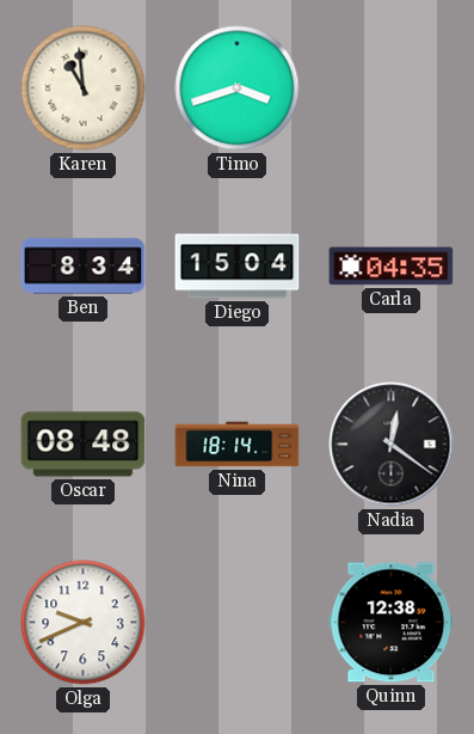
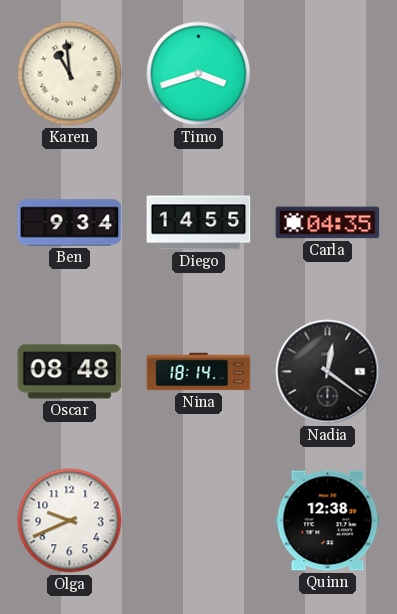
Ben: 8:34 -> 9:34 (70, 223)
Diego: 15:04 -> 14:55 (199, 223)
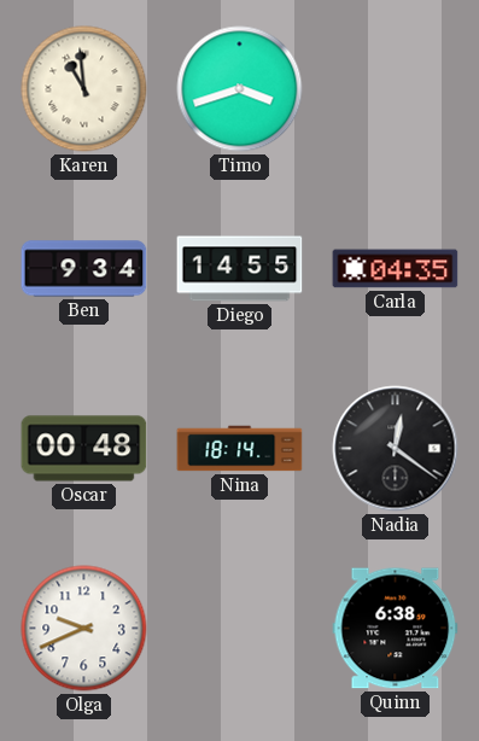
Oscar: 08:48 -> 00:48 (84, 449)
Quinn: 12:38 -> 6:38 (396, 629)
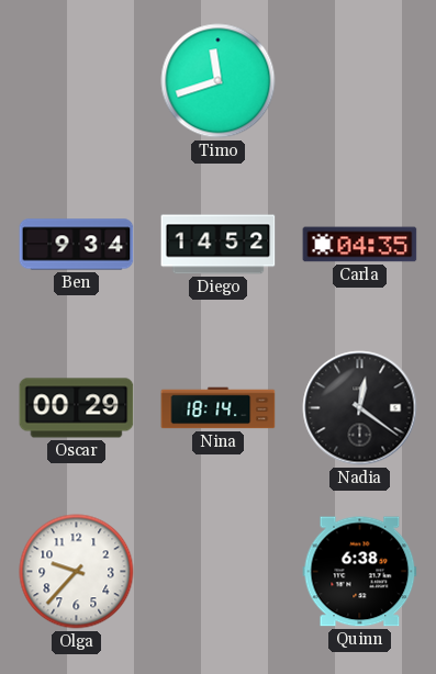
Karen: 10:59 -> none (84, 89)
Timo: 3:42 -> 11:42 (219, 81)
Diego: 14:55 -> 14:52 (219, 245)
Oscar: 00:48 -> 00:29 (77, 408)
Olga: 9:41 -> 9:37 (77, 572)
